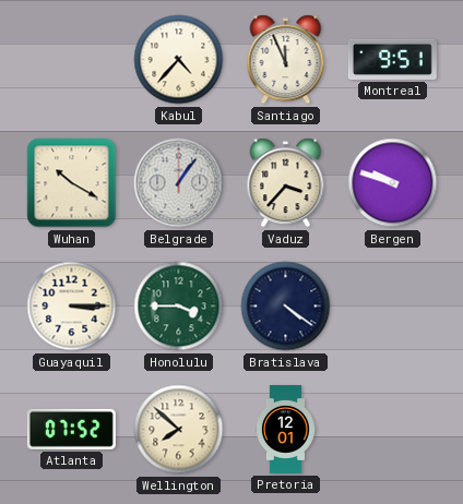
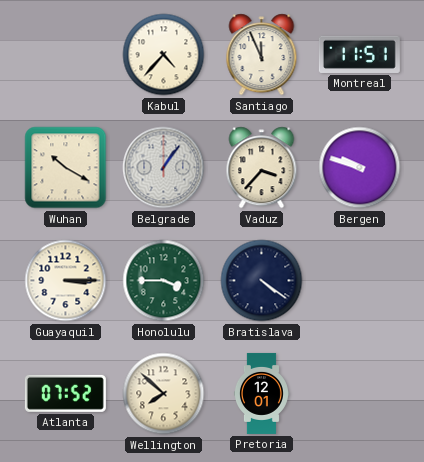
Montreal: 9:51 -> 11:51 (359, 54)
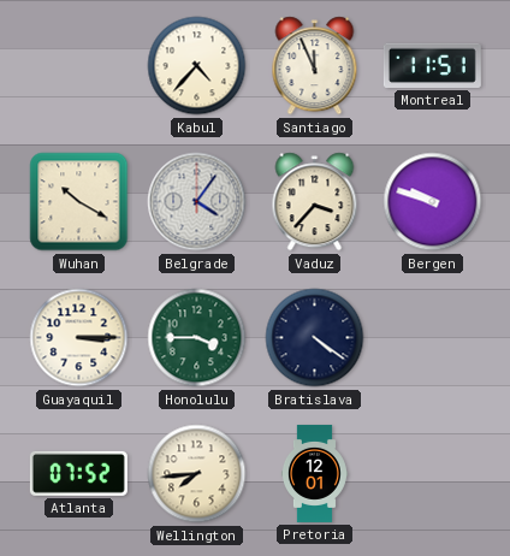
Belgrade: 1:06 -> 4:06 (197, 202)
Wellington: 7:52 -> 7:44 (197, 474)
